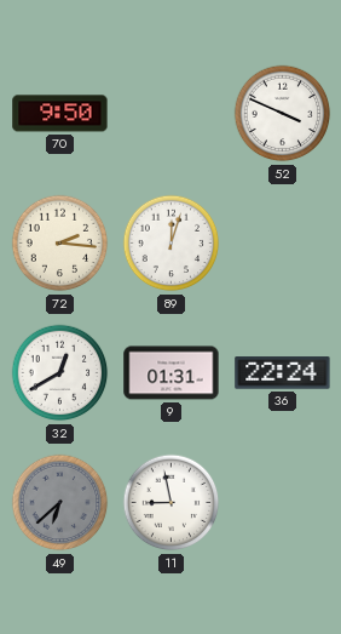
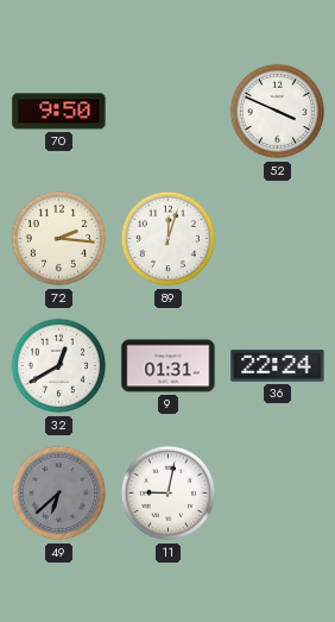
11: 8:58 -> 9:02 (169, 494)
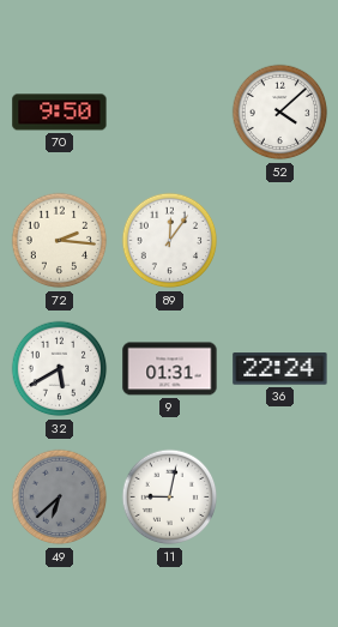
52: 3:49 -> 4:08 (280, 113)
89: 12:03 -> 12:06 (170, 241)
32: 12:40 -> 5:40 (60, 369)
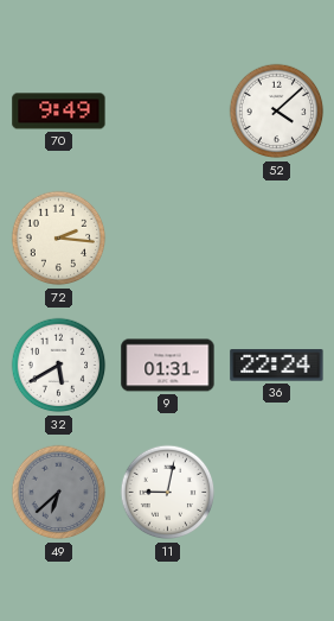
70: 9:50 -> 9:49 (59, 112)
89: 12:06 -> none (170, 241)
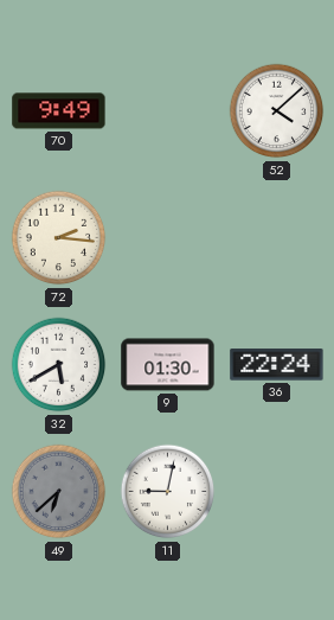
9: 01:31 -> 01:30 (168, 365)
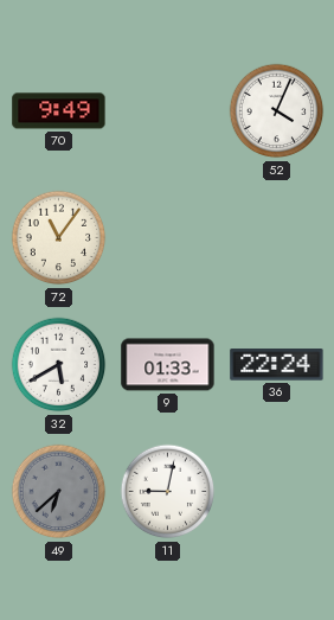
52: 4:08 -> 4:04 (277, 111)
72: 2:16 -> 11:06 (59, 238)
9: 01:30 -> 01:33 (168, 365)
